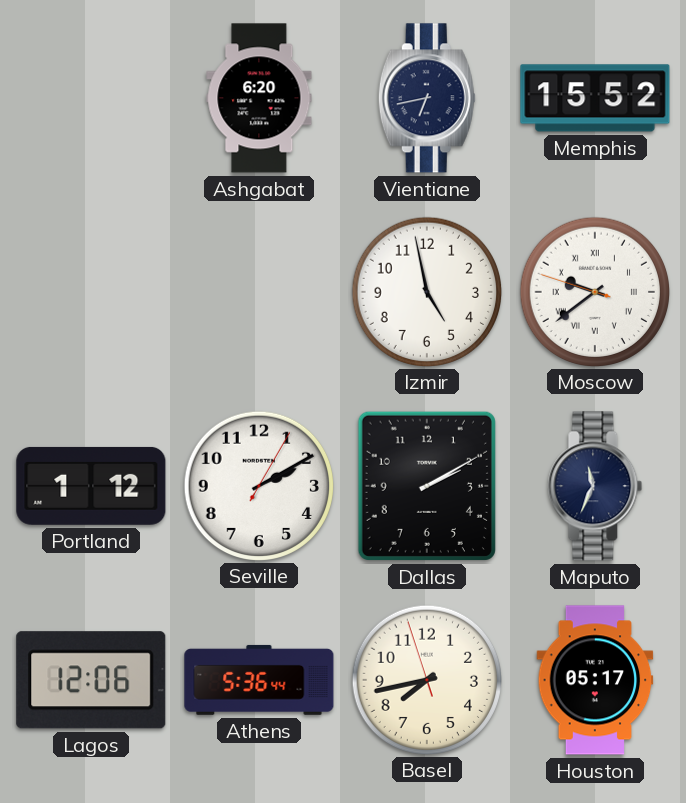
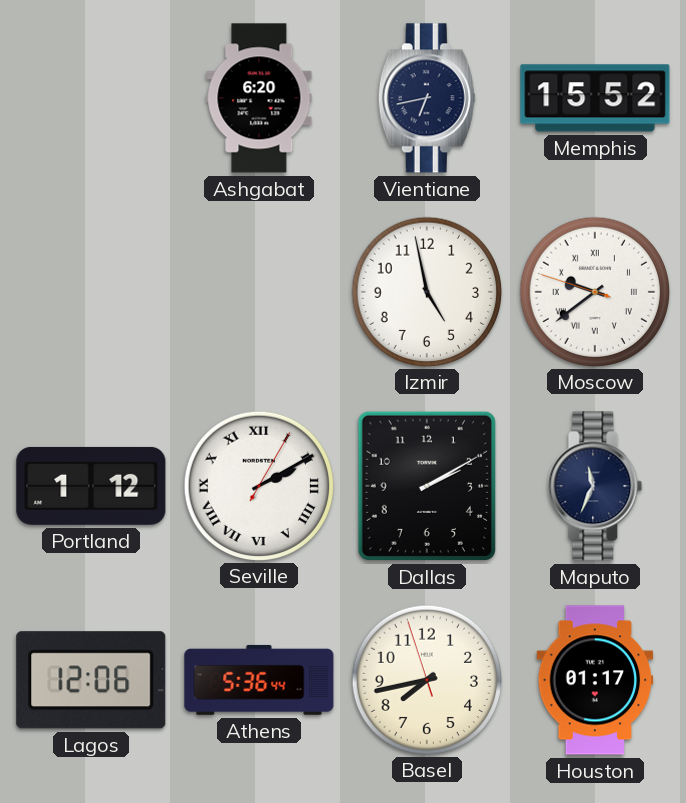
Seville numerals: Arabic -> Roman (258, 485)
Houston: 05:17 -> 01:17 (595, 680)
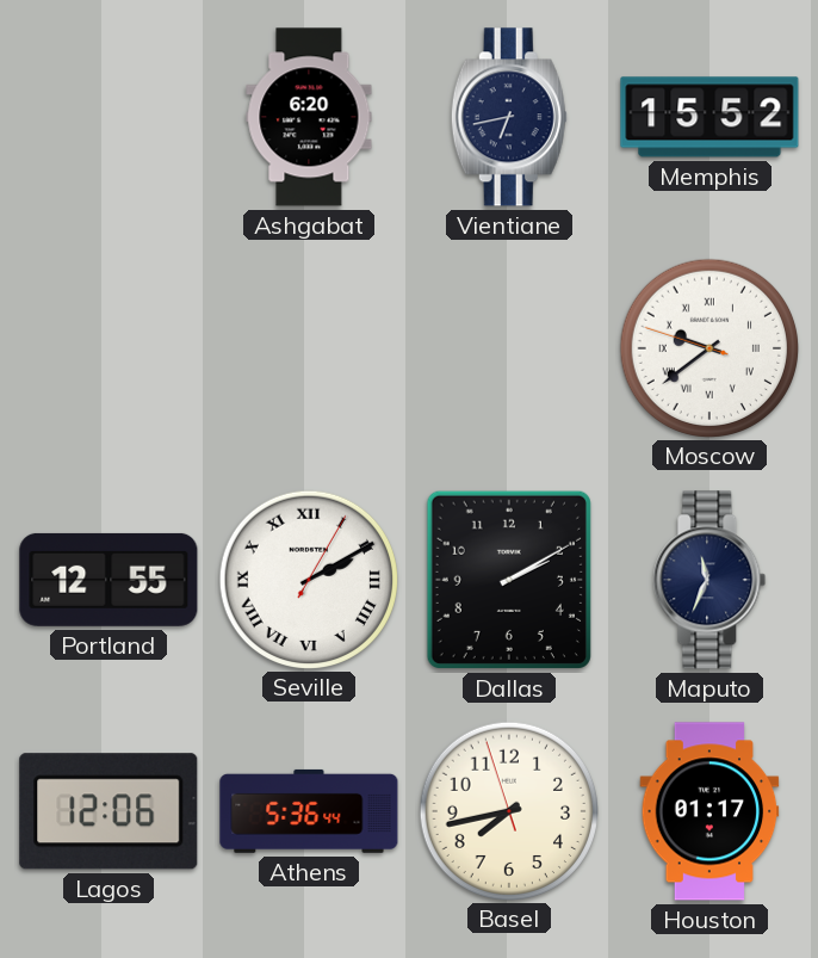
Izmir: 4:58 -> none (426, 291)
Portland: 1:12 -> 12:55 (109, 580)
